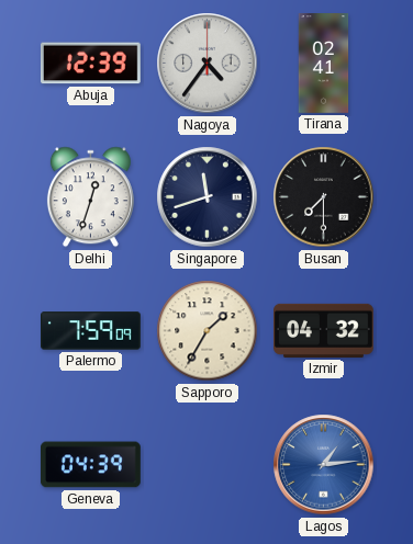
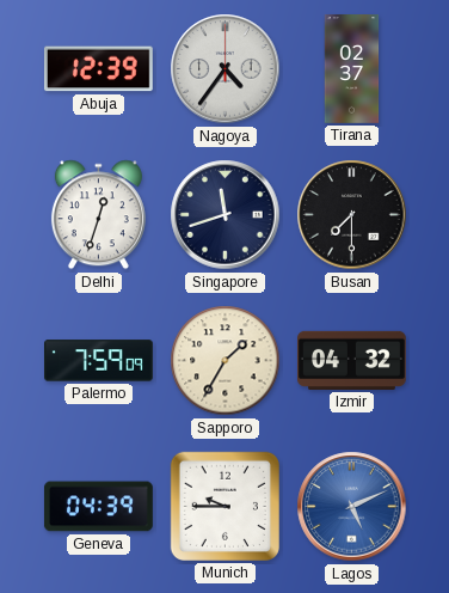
Tirana: 02:41 -> 02:37 (352, 69)
Munich: none -> 9:45 (224, 506)
Lagos: 1:14 -> 5:11 (352, 507)
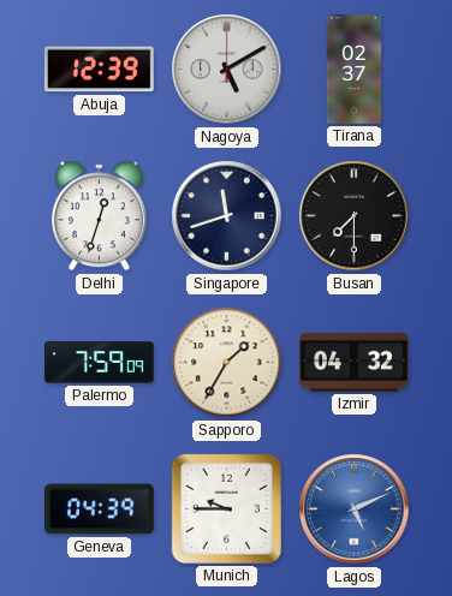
Nagoya: 4:36 -> 5:10 (227, 70)
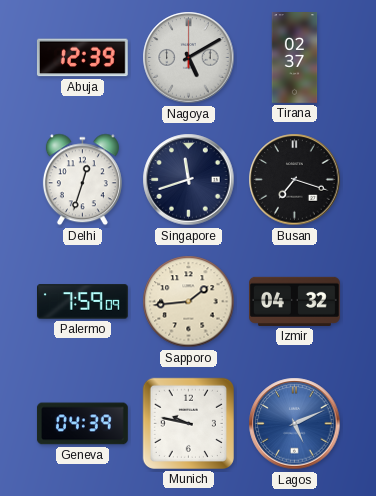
Busan: 7:30 -> 7:18 (295, 180)
Sapporo: 1:35 -> 1:44 (189, 302)
Munich: 9:45 -> 9:47 (188, 423)
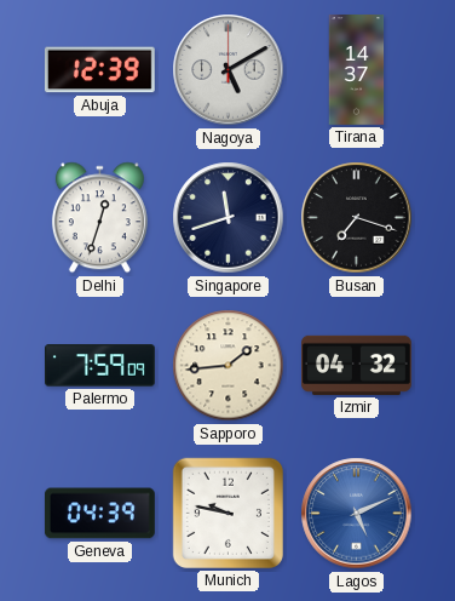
Tirana: 02:37 -> 14:37 (357, 70)
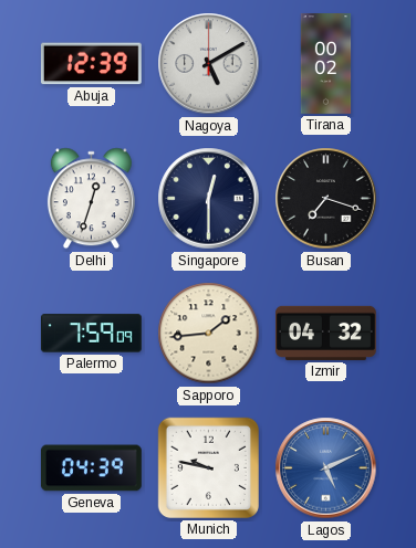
Tirana: 14:37 -> 00:02 (326, 64)
Singapore: 11:42 -> 12:30 (209, 199)
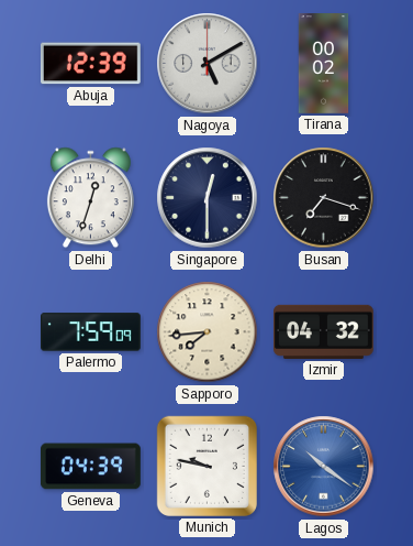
Sapporo: 1:44 -> 7:44 (208, 332)
Lagos: 5:11 -> 10:21 (324, 467)
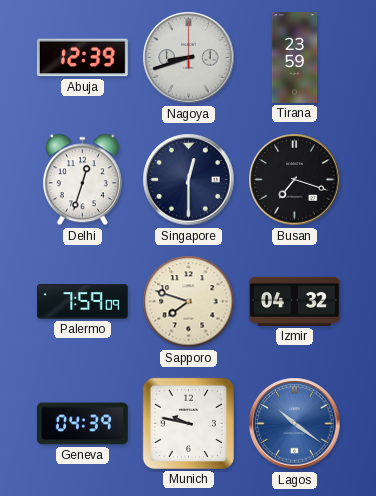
Nagoya: 5:10 -> 8:42 (189, 58)
Tirana: 00:02 -> 23:59 (295, 58)
Sapporo: 7:44 -> 7:48 (189, 302)
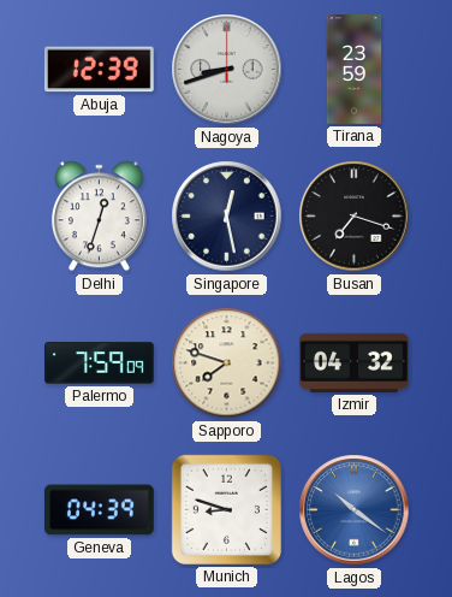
Singapore: 12:30 -> 12:28 (227, 217)
Munich: 9:47 -> 8:48 (226, 509)
